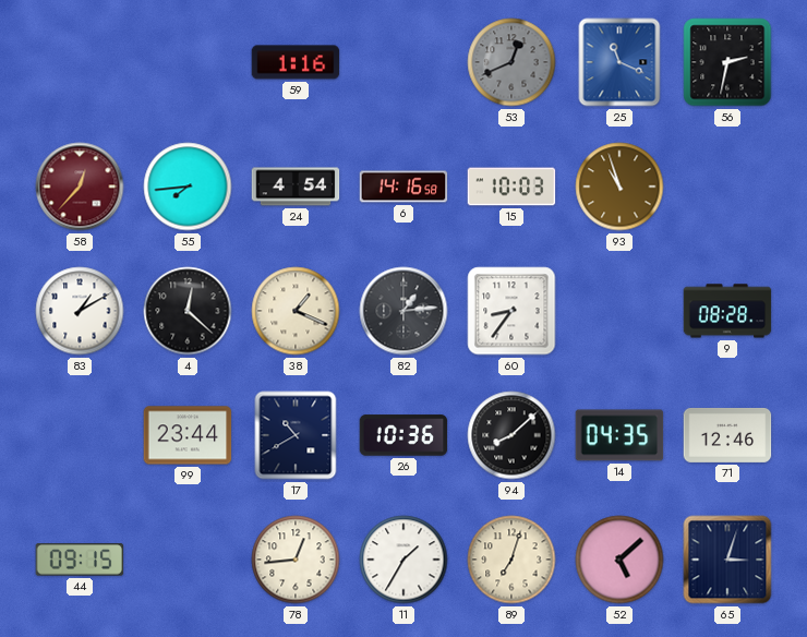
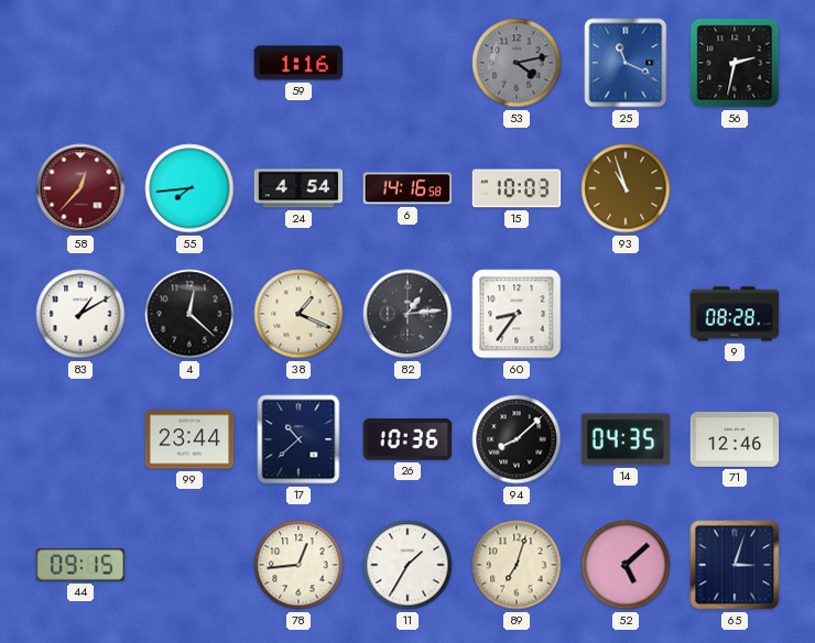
53: 12:41 -> 4:13 (517, 63)
17: 10:40 -> 10:38 (298, 439)
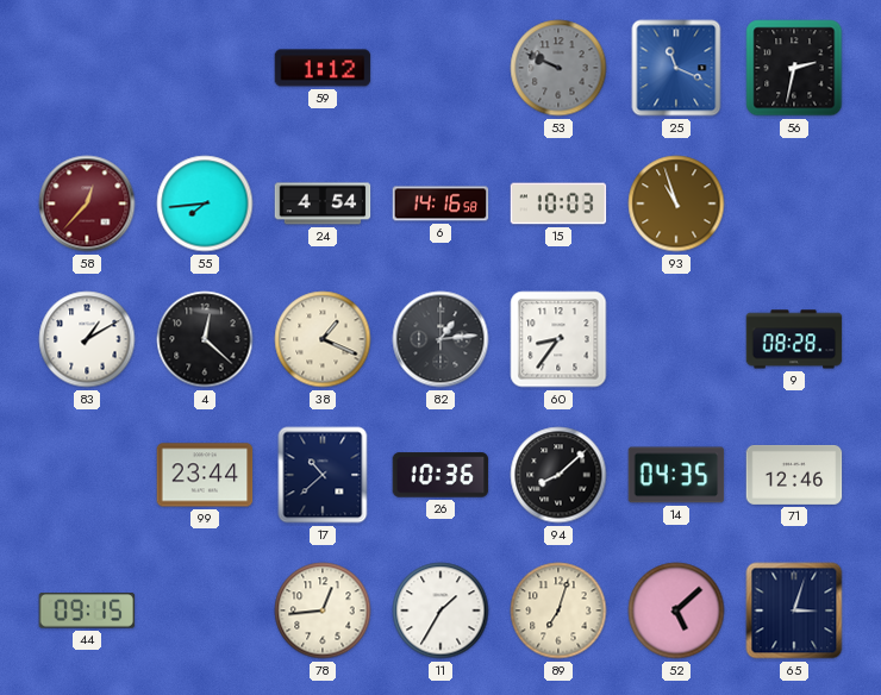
59: 1:16 -> 1:12 (323, 68)
53: 4:13 -> 9:49 (558, 68)
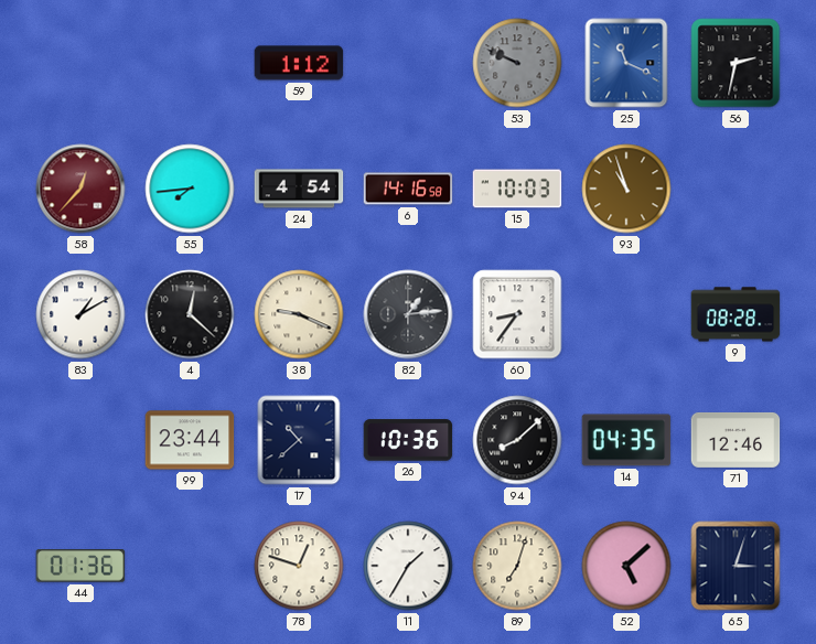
38: 1:19 -> 9:19 (299, 314)
44: 09:15 -> 01:36 (80, 566)
78: 12:44 -> 12:48 (299, 566)
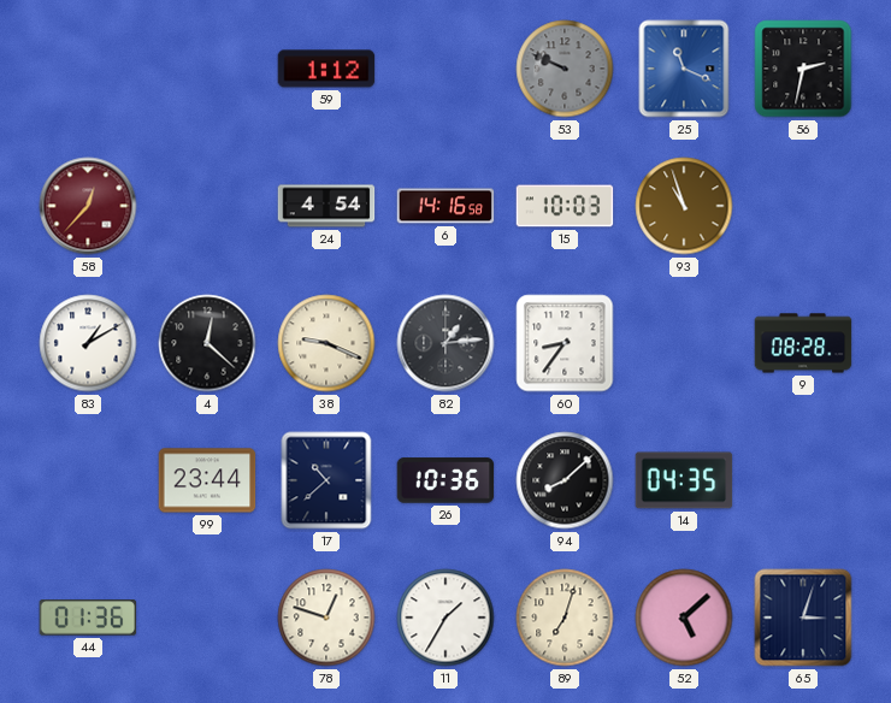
55: 7:44 -> none (190, 189)
71: 12:46 -> none (736, 440)
